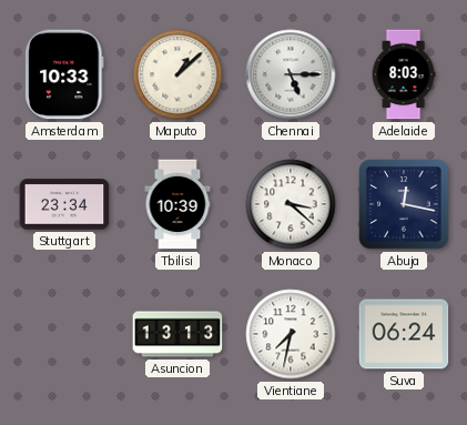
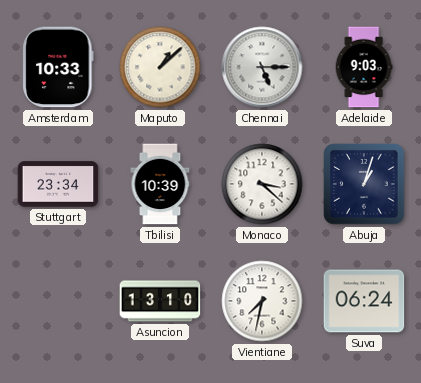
Adelaide: 8:03 -> 9:03 (364, 67)
Abuja: 12:17 -> 1:03 (364, 184)
Asuncion: 13:13 -> 13:10 (160, 301)
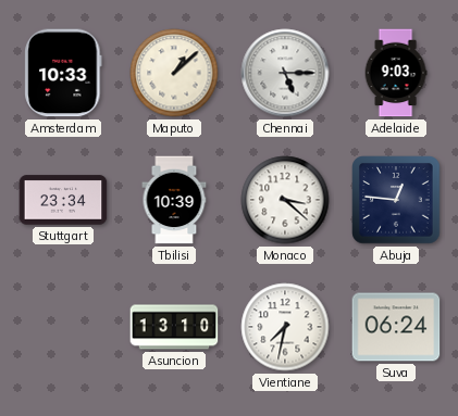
Abuja: 1:03 -> 12:46 (396, 200)
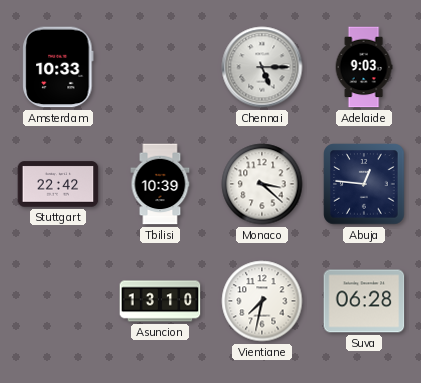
Maputo: 1:08 -> none (174, 73)
Stuttgart: 23:34 -> 22:42 (58, 184)
Suva: 06:24 -> 06:28 (364, 301)
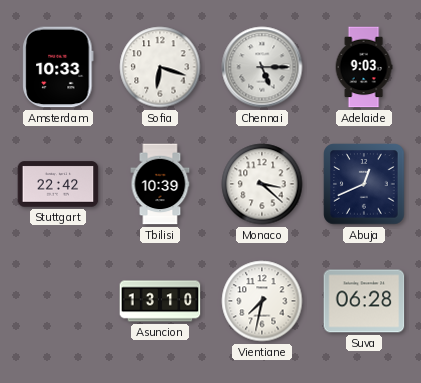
Sofia: none -> 6:18 (160, 67)
Abuja: 12:46 -> 12:41 (364, 184)
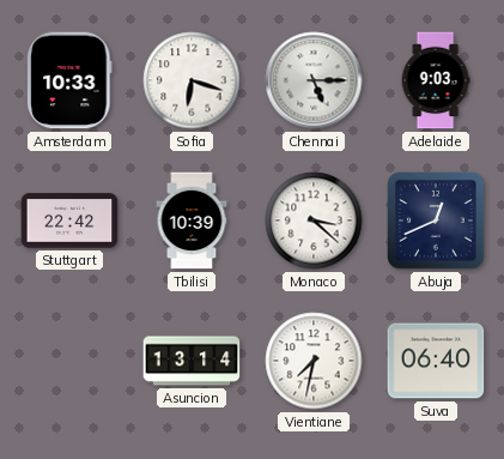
Asuncion: 13:10 -> 13:14 (192, 361)
Suva: 06:28 -> 06:40 (436, 361)
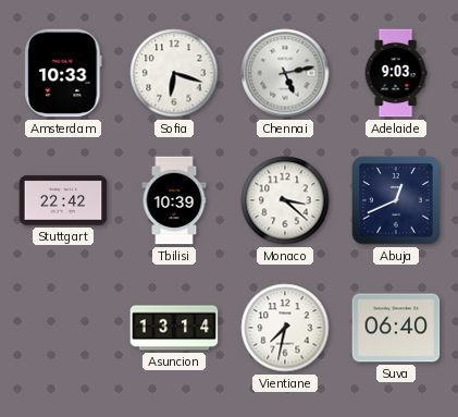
Chennai: 5:15 -> 5:13 (285, 73)
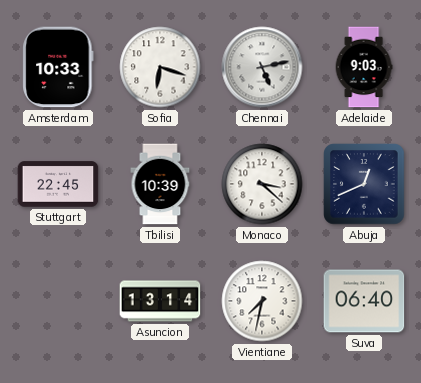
Stuttgart: 22:42 -> 22:45 (58, 184)
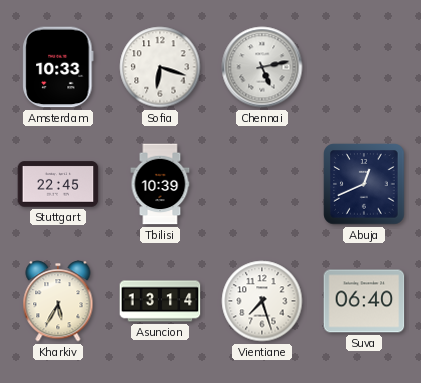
Adelaide: 9:03 -> none (364, 67)
Monaco: 3:22 -> none (262, 184)
Kharkiv: none -> 5:35 (58, 301)
Vientiane: 7:32 -> 7:27 (262, 301)
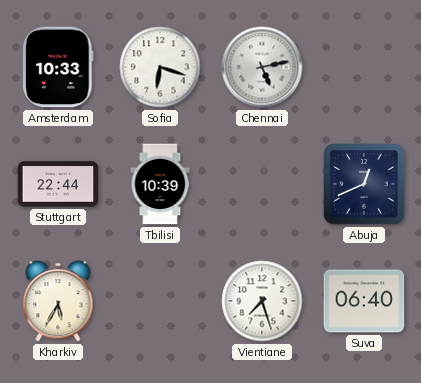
Stuttgart: 22:45 -> 22:44 (58, 184)
Asuncion: 13:14 -> none (160, 301)
